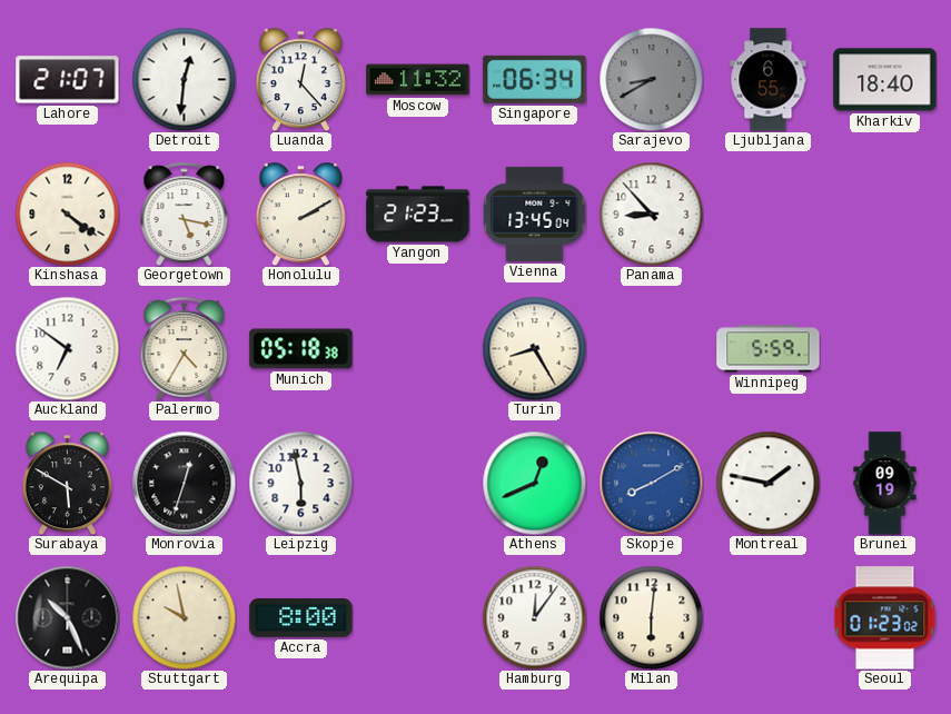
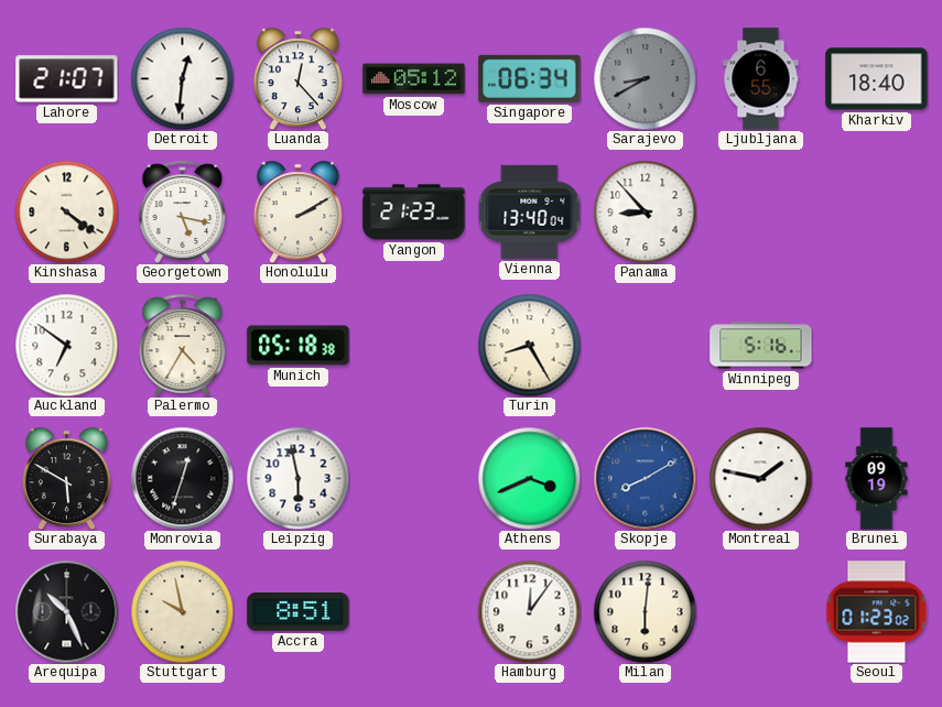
Moscow: 11:32 -> 05:12 (414, 79)
Vienna: 13:45 -> 13:40 (529, 211)
Winnipeg: 5:59 -> 5:16 (761, 346)
Athens: 12:41 -> 3:41 (529, 478)
Accra: 8:00 -> 8:51 (299, 612)
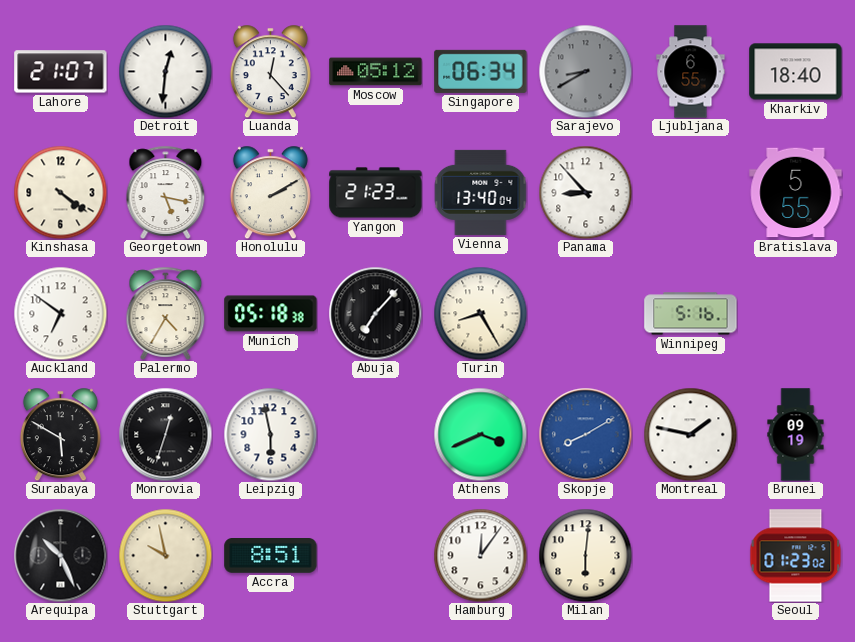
Bratislava: none -> 5:55 (796, 193)
Abuja: none -> 7:07 (375, 313)
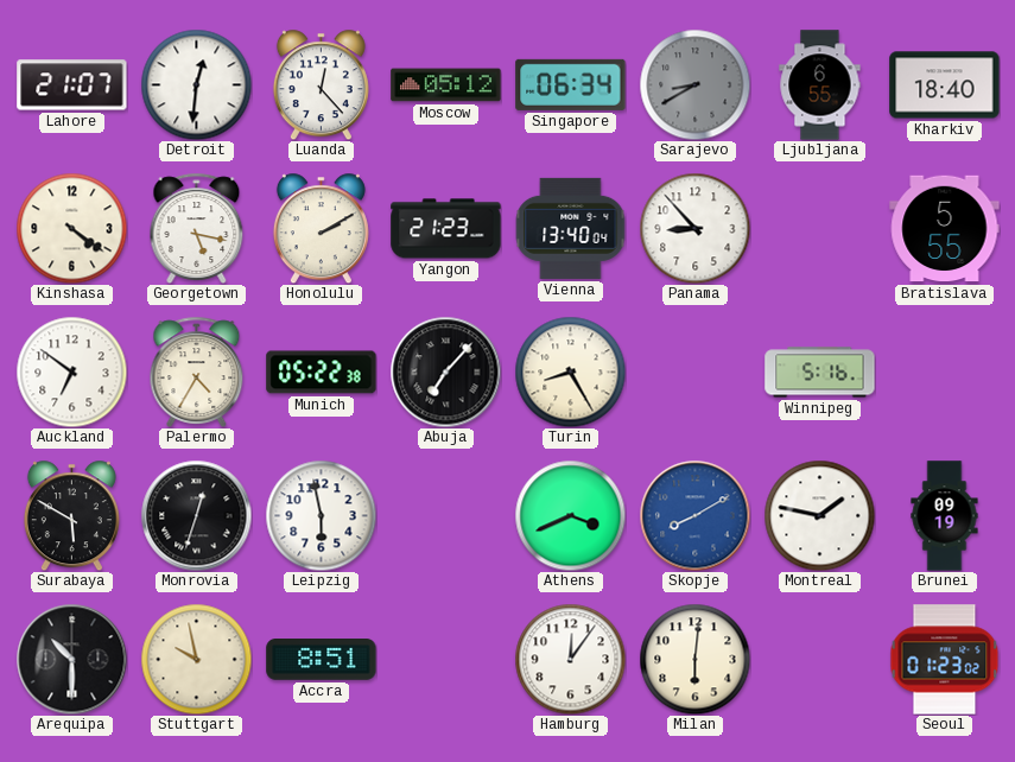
Munich: 05:18 -> 05:22 (322, 373)
Arequipa: 10:26 -> 10:30 (71, 659)
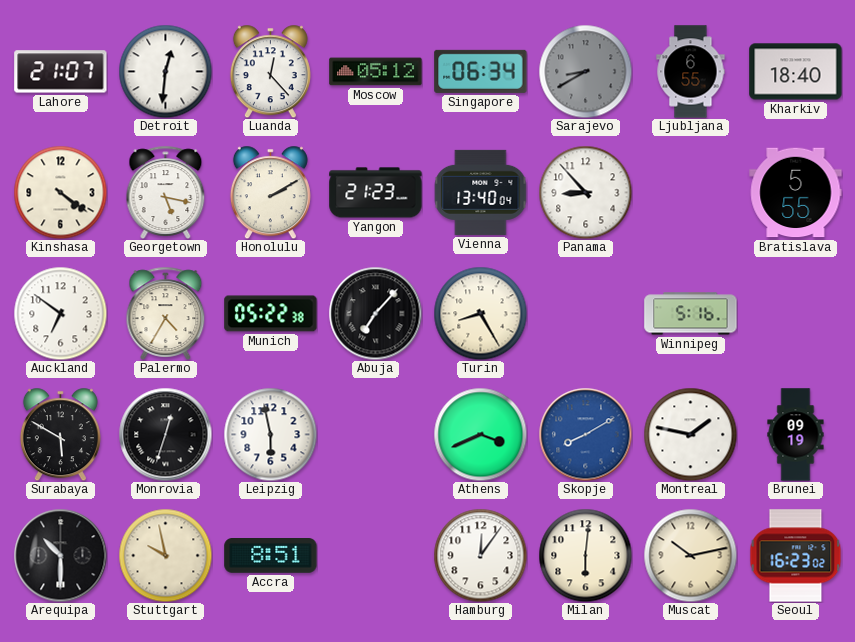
Muscat: none -> 10:13 (690, 555)
Seoul: 01:23 -> 16:23 (796, 556)
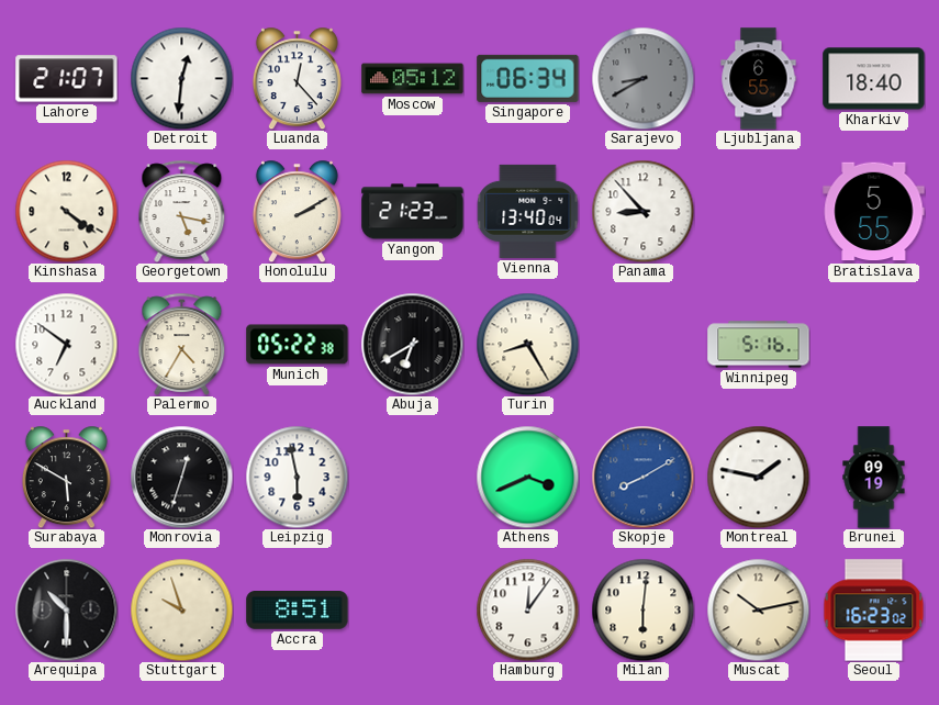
Abuja: 7:07 -> 6:40 (412, 344)
Stuttgart: 9:58 -> 9:57 (181, 609)
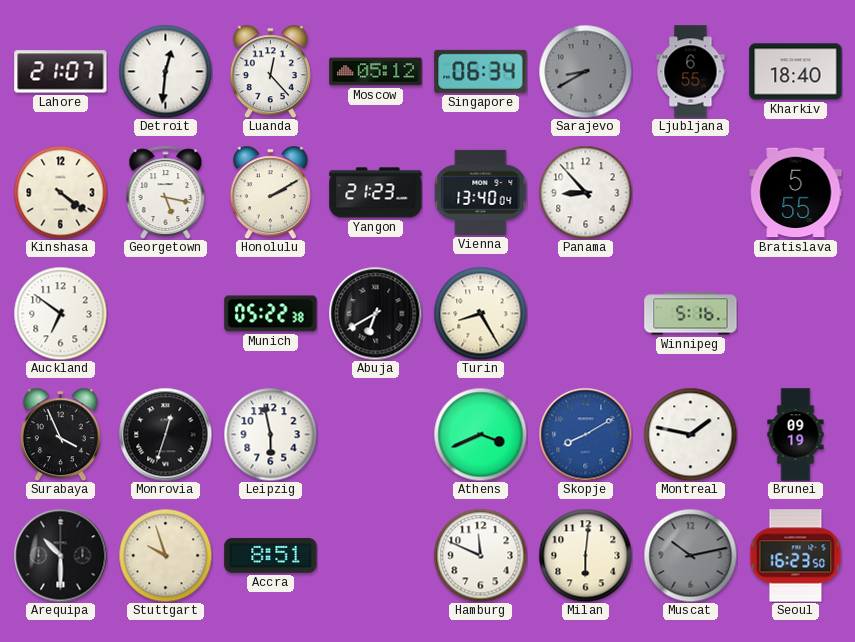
Palermo: 4:35 -> none (182, 344)
Surabaya: 5:50 -> 3:56 (60, 434)
Hamburg: 12:06 -> 11:49 (480, 555)
Muscat dial: cream -> grey (690, 555)
Seoul: 16:23:02 -> 16:23:50 (796, 556)
